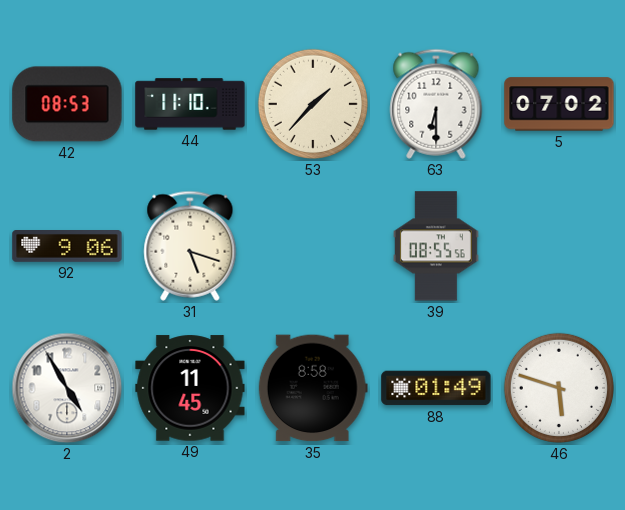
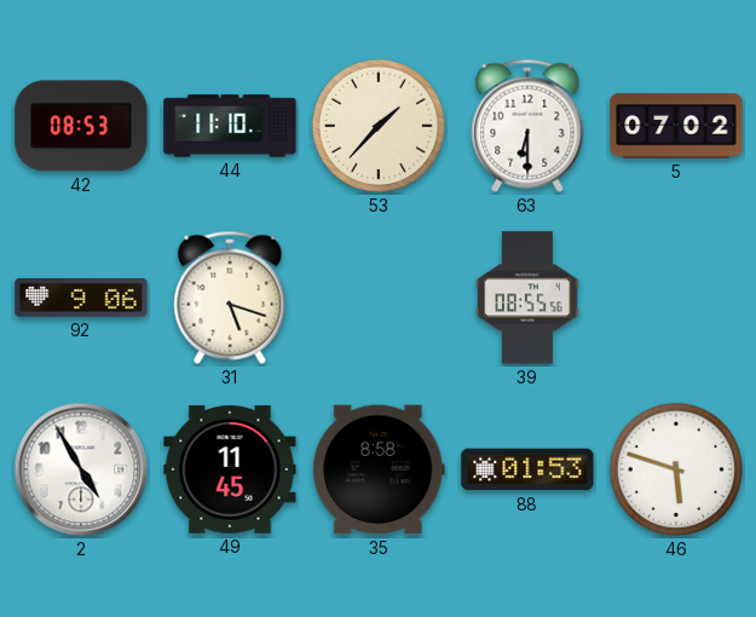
88: 01:49 -> 01:53 (527, 469)
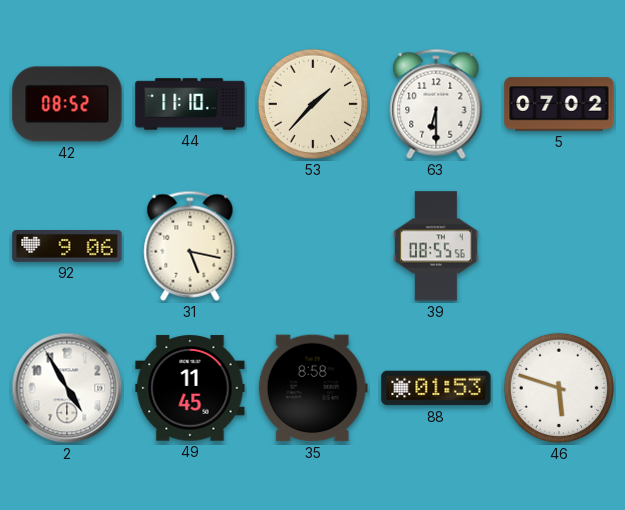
42: 08:53 -> 08:52 (67, 104)
31: 5:18 -> 5:17 (190, 246)
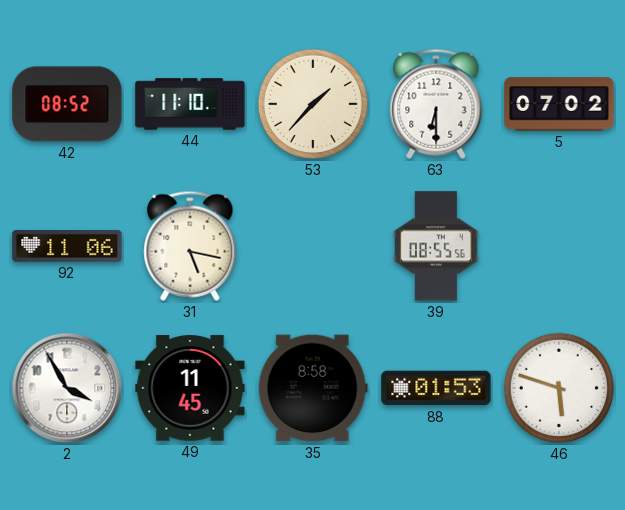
92: 9:06 -> 11:06 (67, 247)
2: 4:55 -> 3:55 (67, 388)
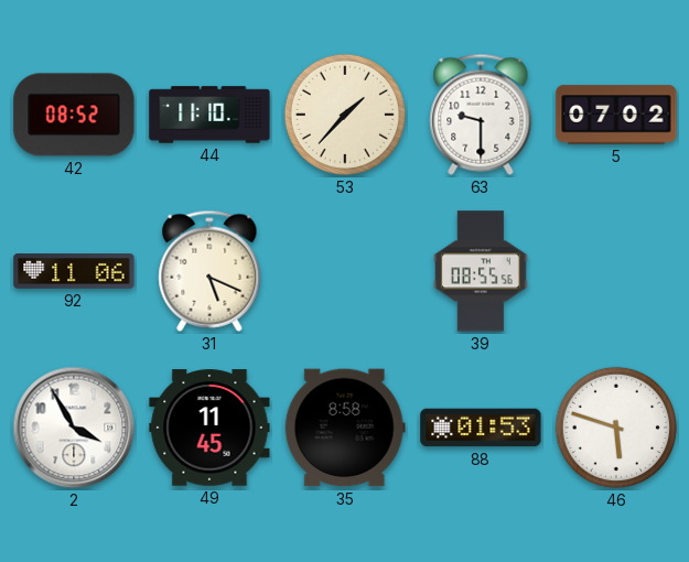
63: 6:30 -> 9:30 (481, 115)
31: 5:17 -> 5:19 (209, 271)
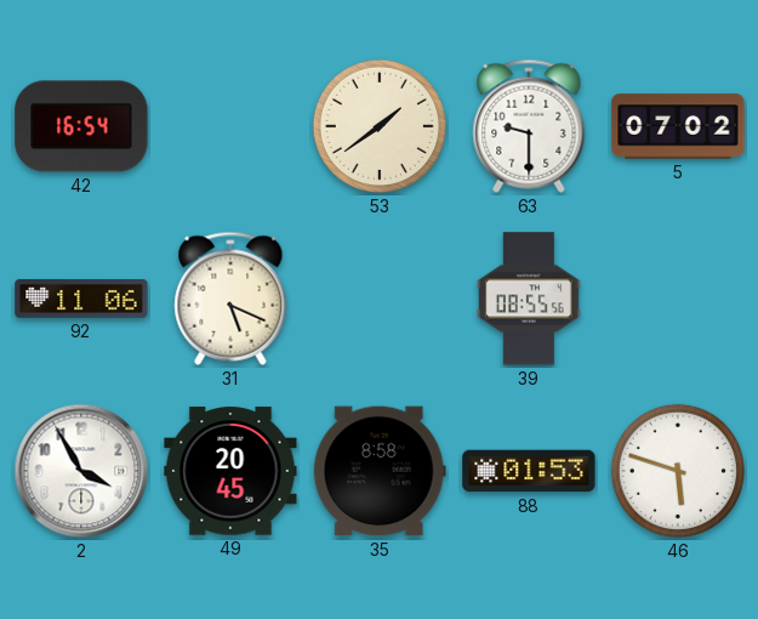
42: 08:52 -> 16:54 (81, 126)
44: 11:10 -> none (209, 115)
53: 1:37 -> 1:39 (380, 126)
49: 11:45 -> 20:45 (230, 471)
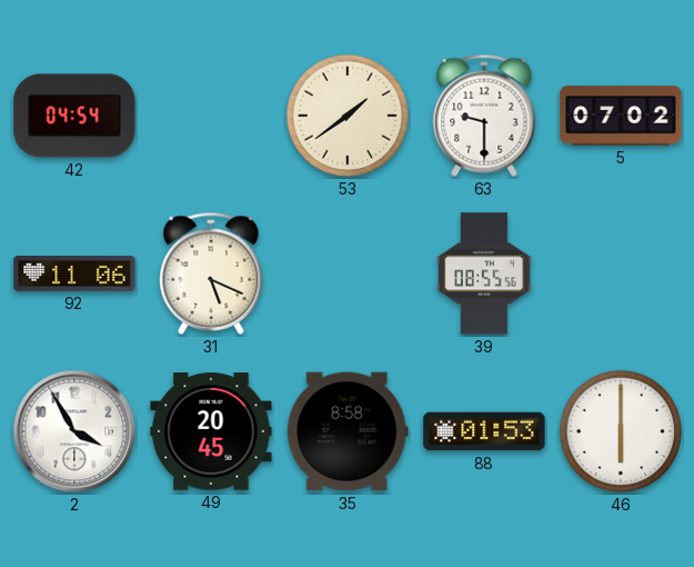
42: 16:54 -> 04:54 (74, 116)
46: 5:48 -> 6:00 (621, 431)
